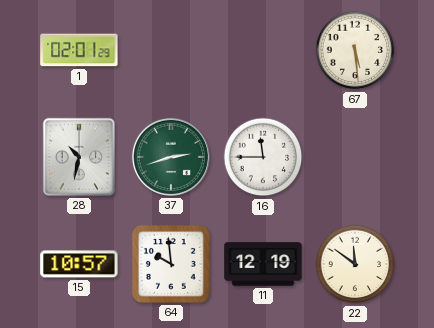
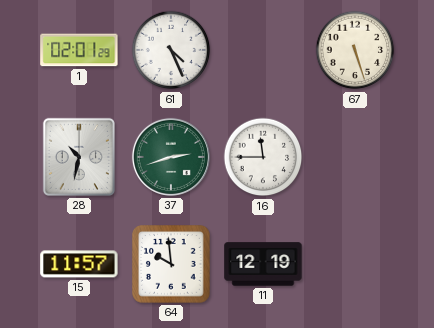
61: none -> 4:26 (171, 50)
67: 5:29 -> 5:27 (355, 50)
15: 10:57 -> 11:57 (79, 264)
22: 11:51 -> none (355, 264)
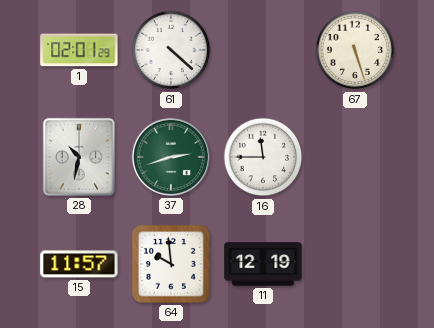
61: 4:26 -> 4:22 (171, 50)
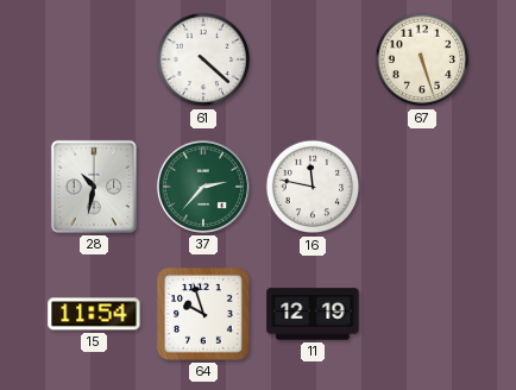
1: 02:01 -> none (79, 50)
37: 2:42 -> 2:37 (203, 187)
16: 11:45 -> 11:47 (313, 187)
15: 11:57 -> 11:54 (94, 314)
64: 9:59 -> 9:57 (203, 314)
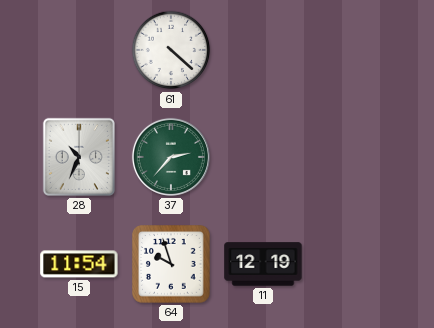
67: 5:27 -> none (422, 59)
28: 10:32 -> 10:34 (79, 157)
16: 11:47 -> none (313, 187)
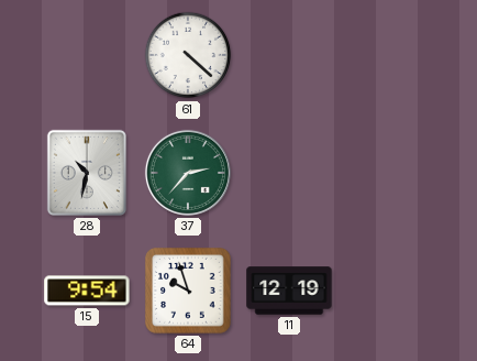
28: 10:34 -> 10:32 (87, 173)
15: 11:54 -> 9:54 (87, 291)
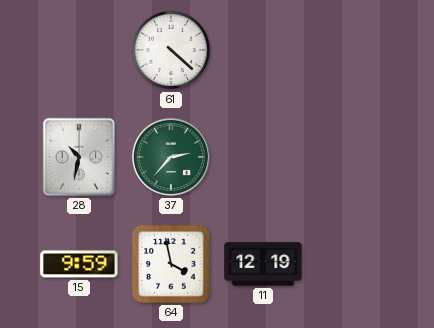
15: 9:54 -> 9:59 (79, 264)
64: 9:57 -> 3:58 (171, 264)
